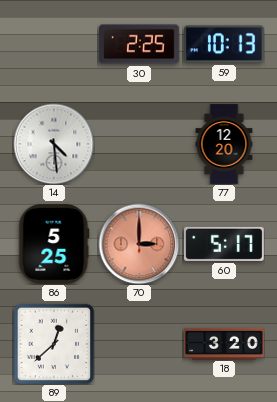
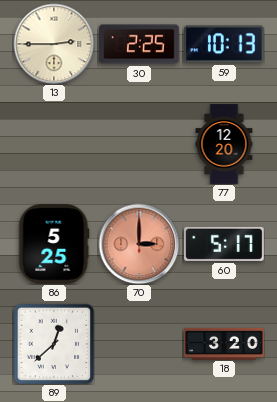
13: none -> 2:45 (54, 44)
14: 4:29 -> none (54, 144)
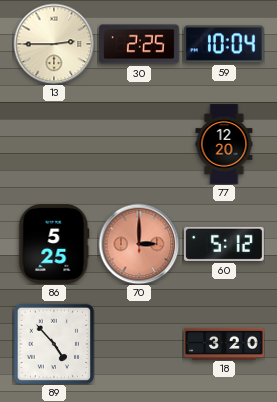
59: 10:13 -> 10:04 (225, 44)
60: 5:17 -> 5:12 (224, 244)
89: 12:38 -> 4:53 (54, 344)
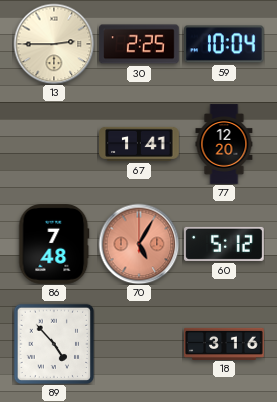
67: none -> 1:41 (139, 144)
86: 5:25 -> 7:48 (54, 244)
70: 3:00 -> 5:05 (139, 244)
18: 3:20 -> 3:16 (224, 343)
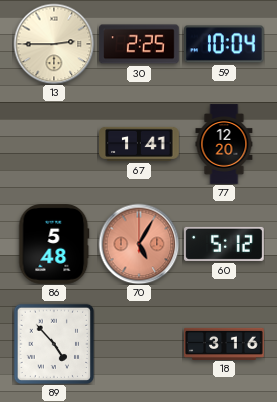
86: 7:48 -> 5:48 (54, 244)
